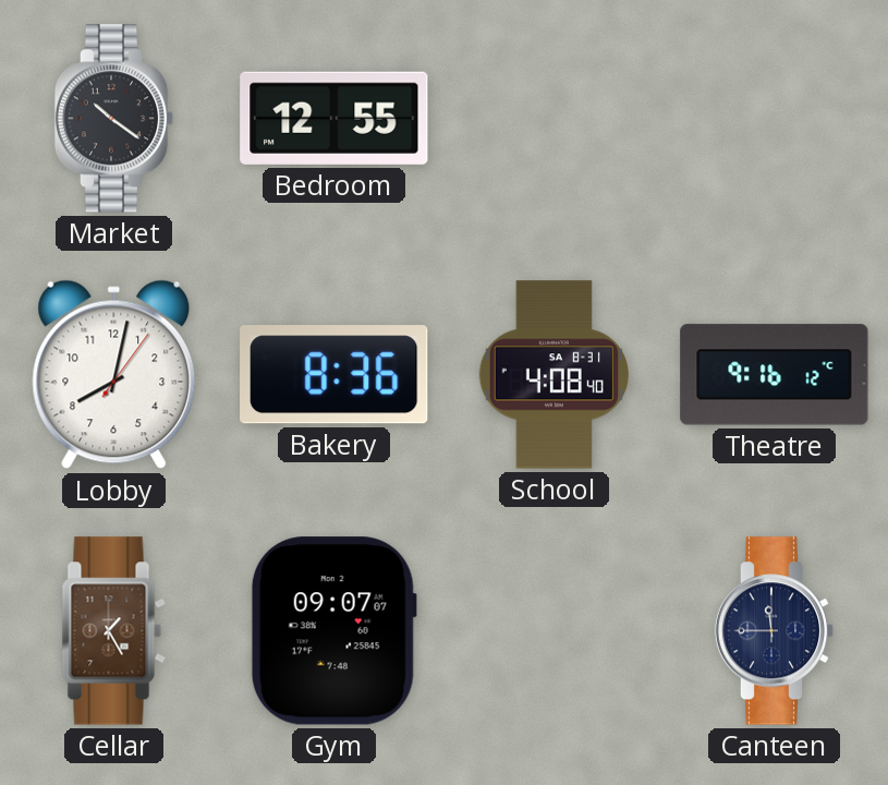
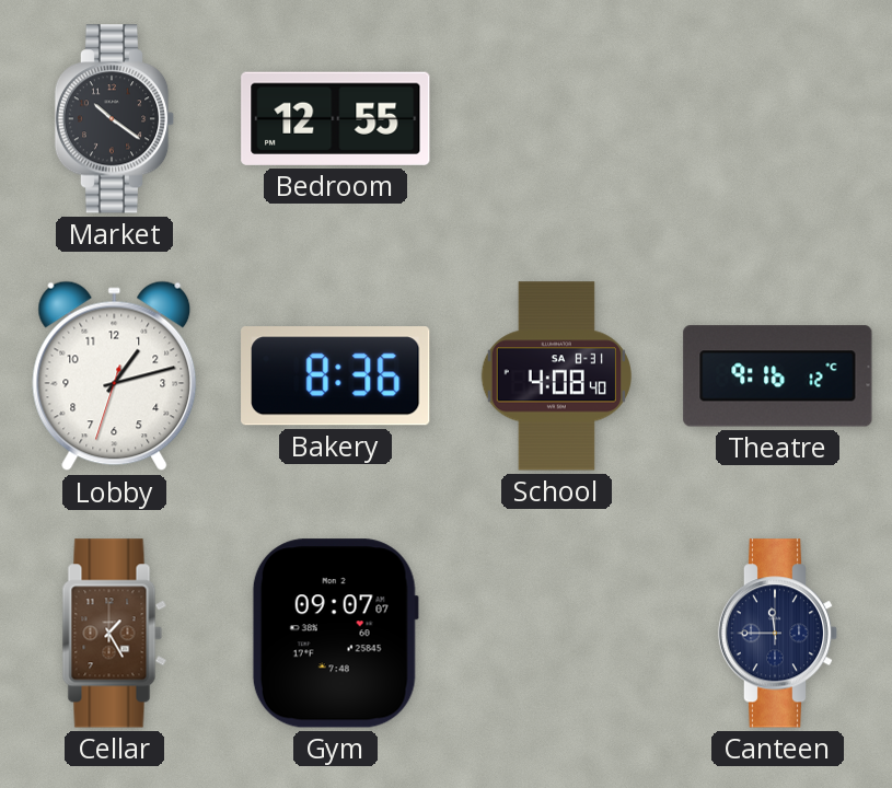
Lobby: 8:02 -> 1:12 (115, 376)
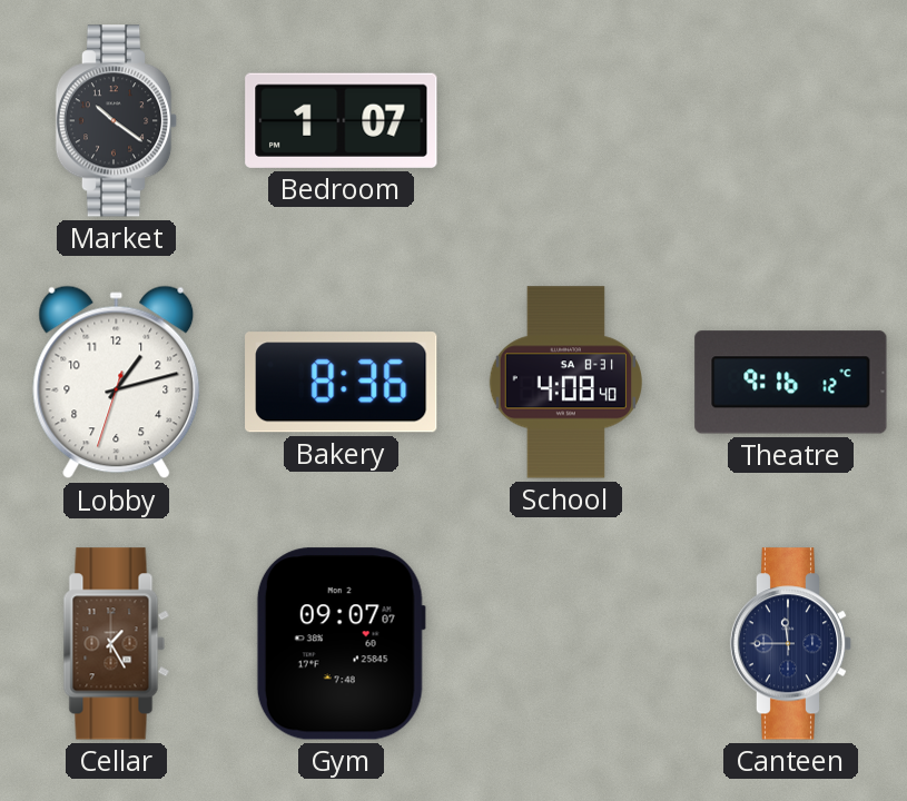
Bedroom: 12:55 -> 1:07 (342, 120)
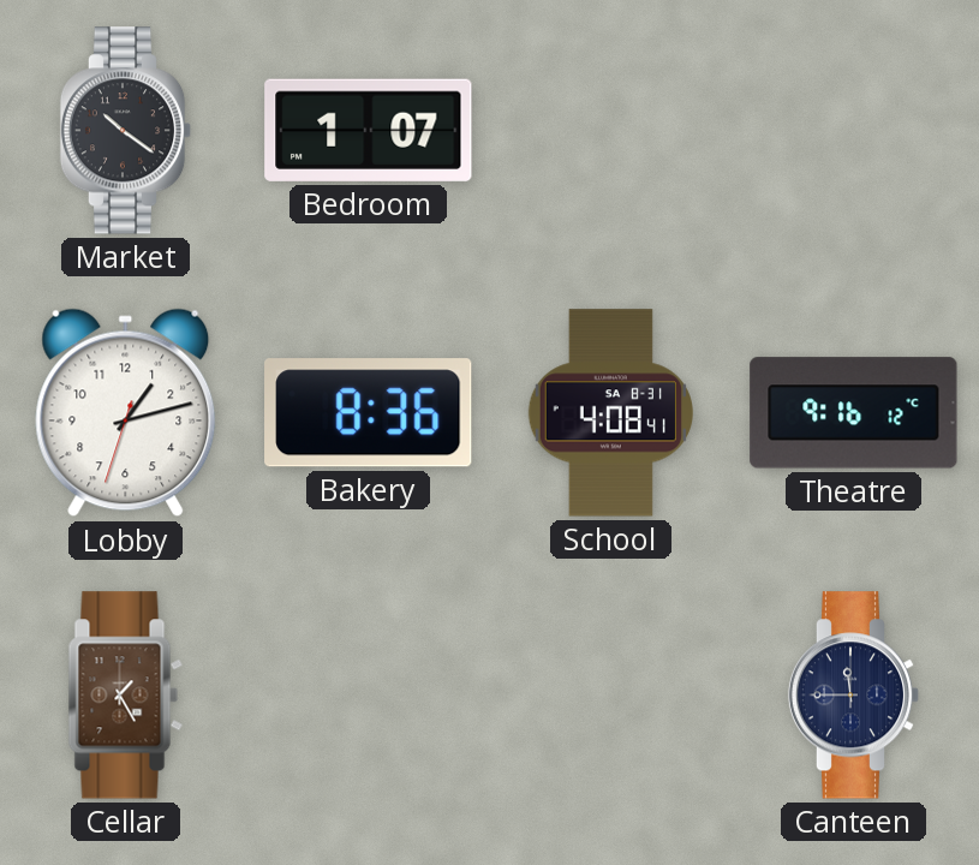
School: 4:08:40 -> 4:08:41 (610, 413)
Gym: 09:07 -> none (341, 644)
